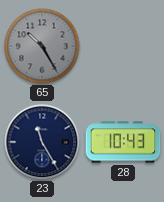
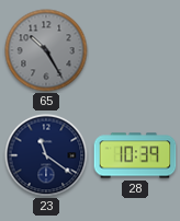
23: 11:25 -> 11:21 (46, 155)
28: 10:43 -> 10:39 (135, 155)
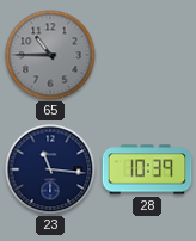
65: 10:25 -> 10:45 (50, 55)
23: 11:21 -> 11:16 (50, 169)
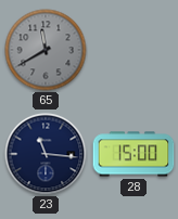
65: 10:45 -> 11:40 (46, 50)
28: 10:39 -> 15:00 (133, 154)
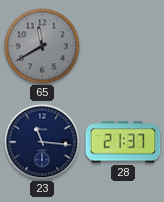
28: 15:00 -> 21:37 (123, 142)
